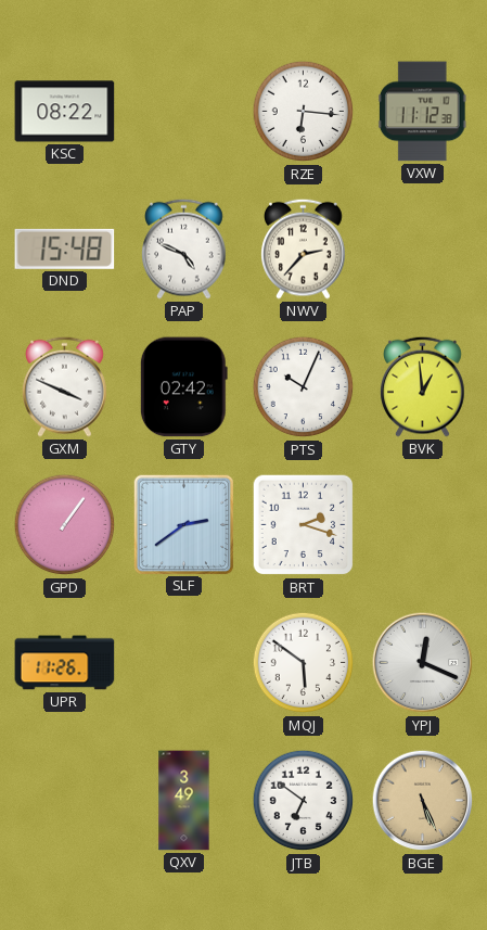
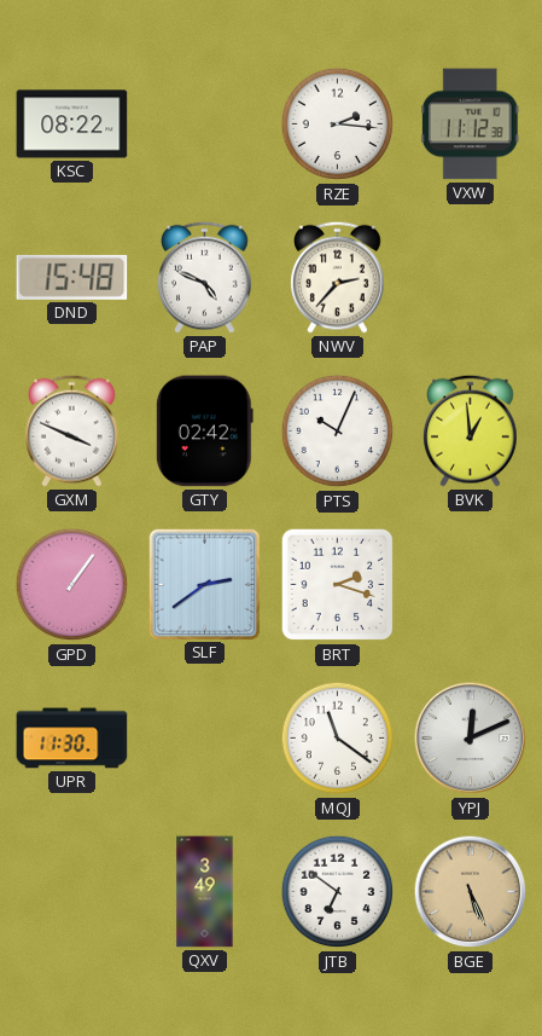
RZE: 6:16 -> 2:16 (338, 125)
UPR: 11:26 -> 11:30 (72, 739)
MQJ: 5:51 -> 11:21 (338, 739)
YPJ: 12:19 -> 12:11 (471, 739)
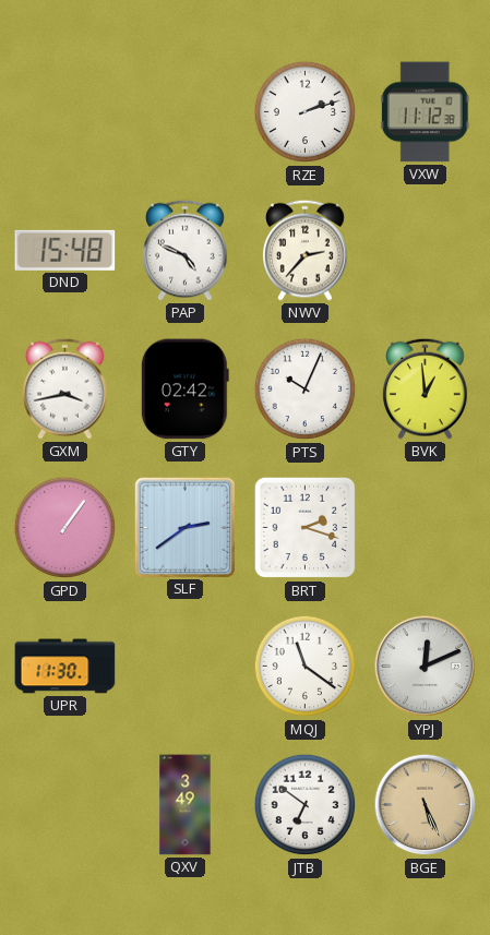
KSC: 08:22 -> none (72, 125)
RZE: 2:16 -> 2:12 (306, 112)
GXM: 3:49 -> 3:43 (65, 388)
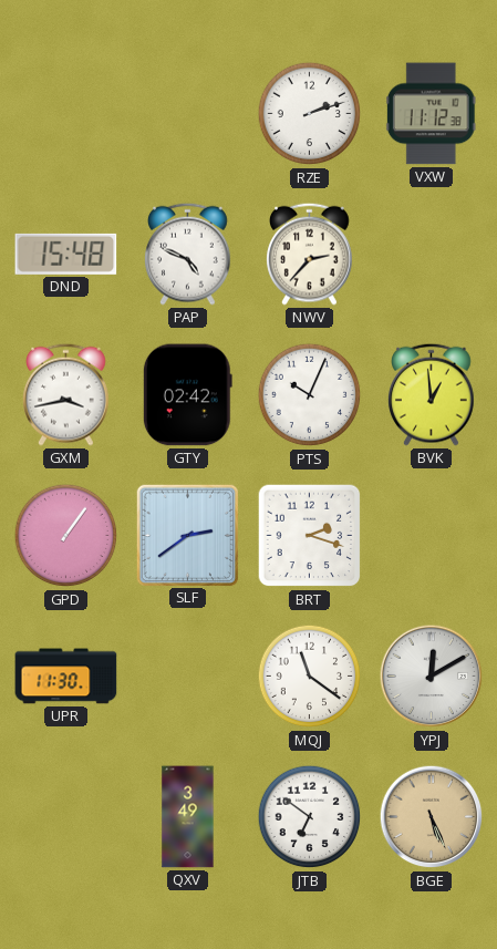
YPJ: 12:11 -> 12:10 (432, 677)
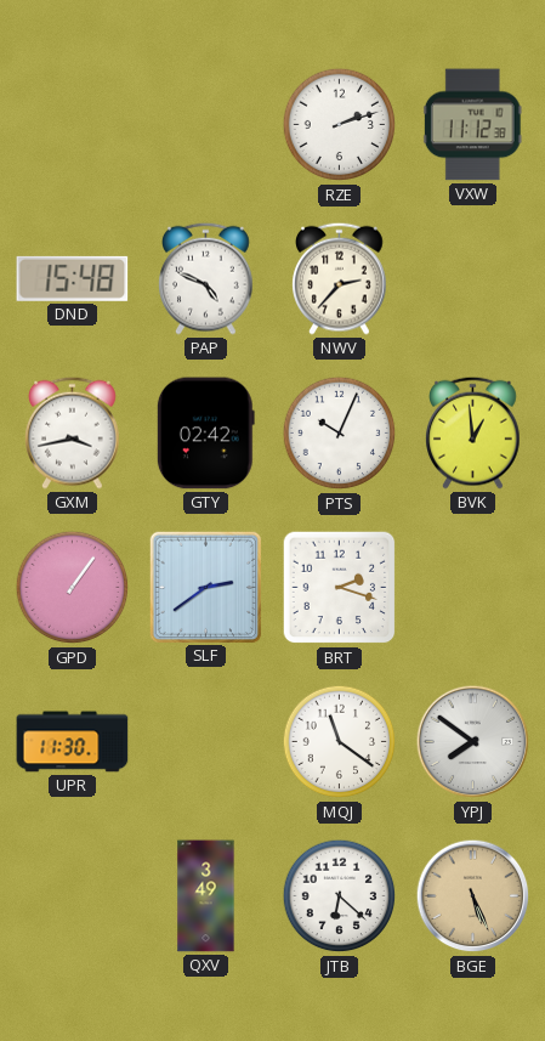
YPJ: 12:10 -> 7:51 (473, 742)
JTB: 6:51 -> 6:22 (340, 896)
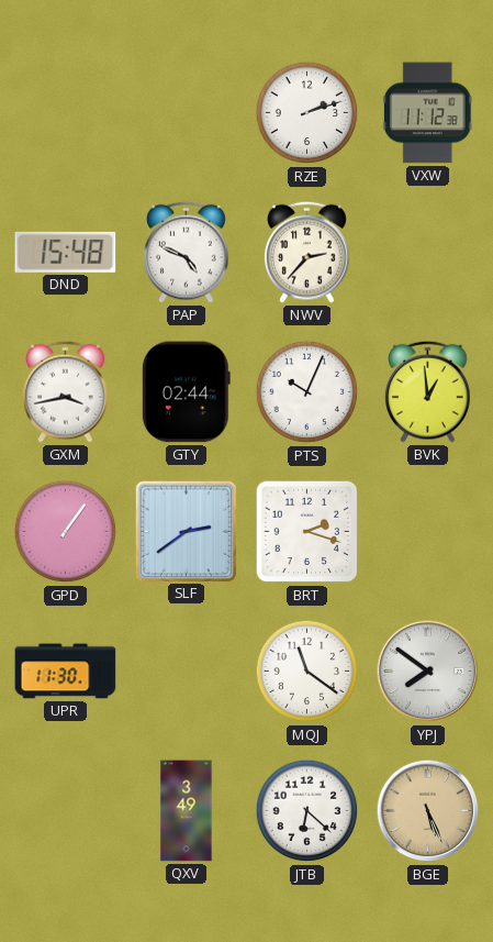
GTY: 02:42 -> 02:44 (186, 392)
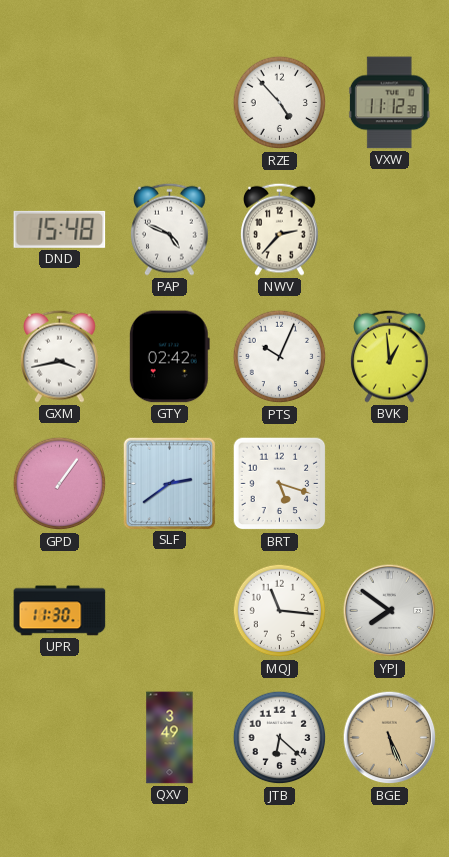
RZE: 2:12 -> 4:53 (280, 103)
GTY: 02:44 -> 02:42 (169, 357)
BRT: 2:18 -> 5:18 (280, 484)
MQJ: 11:21 -> 11:16 (280, 611)
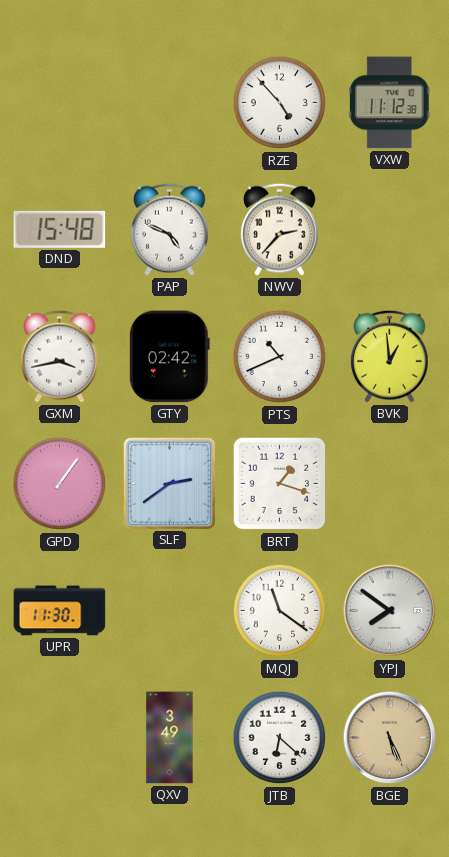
PTS: 10:04 -> 10:41 (280, 357)
BRT: 5:18 -> 1:18 (280, 484)
MQJ: 11:16 -> 11:21 (280, 611)
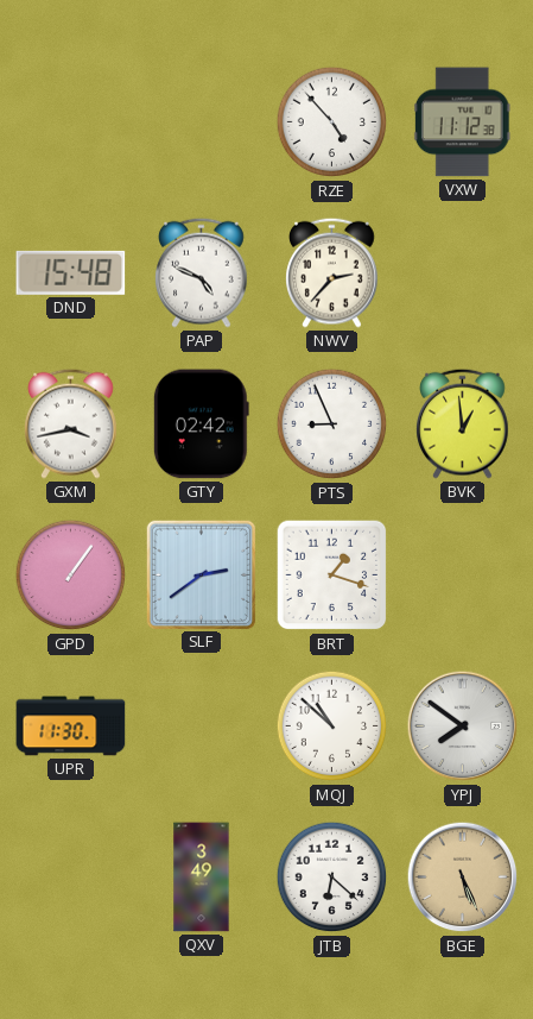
PTS: 10:41 -> 8:56 (332, 424)
MQJ: 11:21 -> 10:52 (332, 726)
